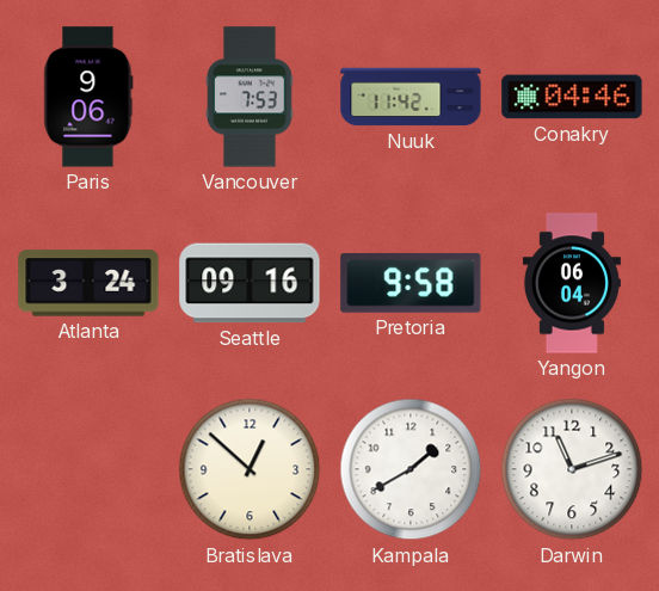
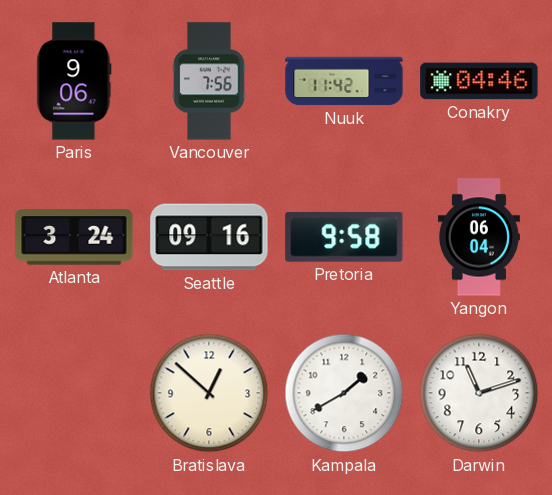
Vancouver: 7:53 -> 7:56 (209, 81)
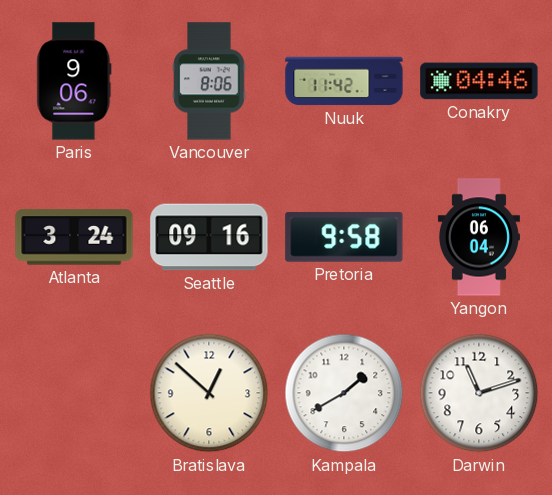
Vancouver: 7:56 -> 8:06 (209, 81)
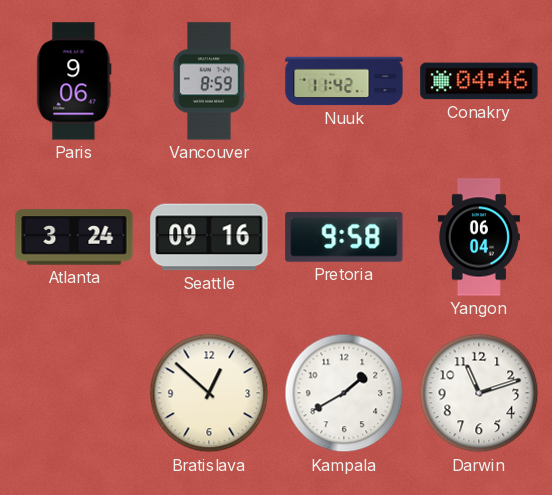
Vancouver: 8:06 -> 8:59 (209, 81)
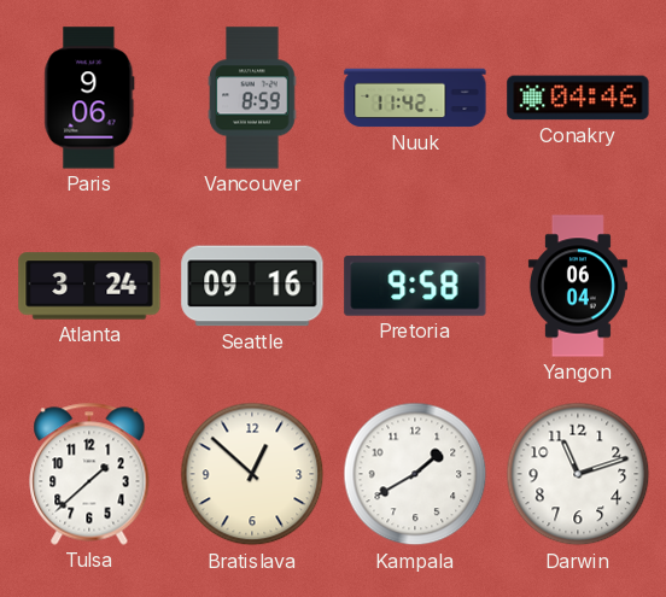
Tulsa: none -> 1:38 (89, 474)
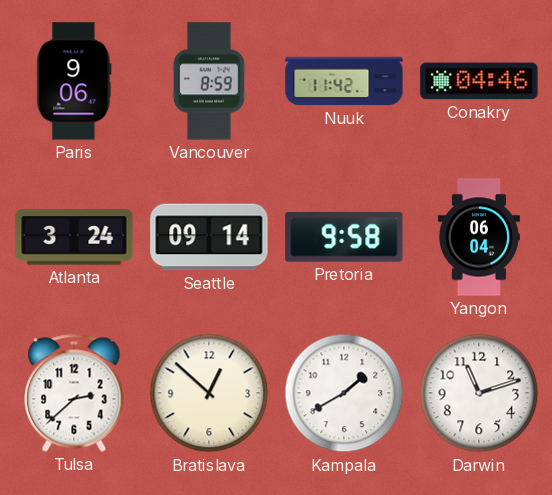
Seattle: 09:16 -> 09:14 (209, 237)
Tulsa: 1:38 -> 2:38 (74, 393)
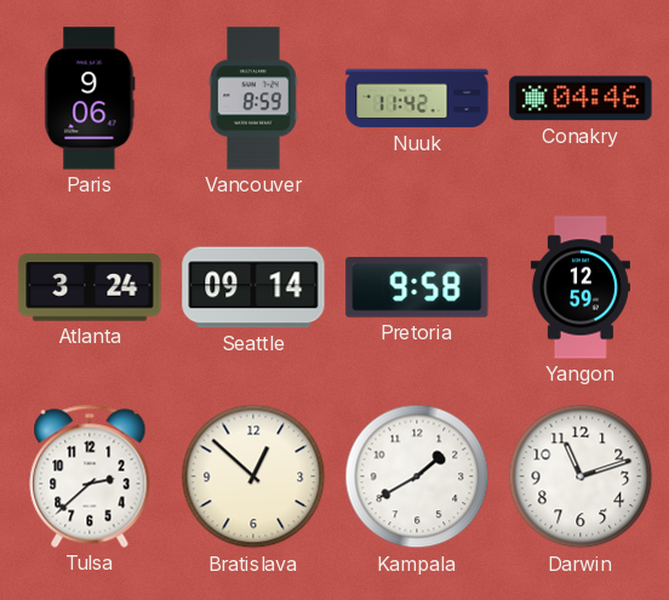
Yangon: 06:04 -> 12:59 (581, 287)
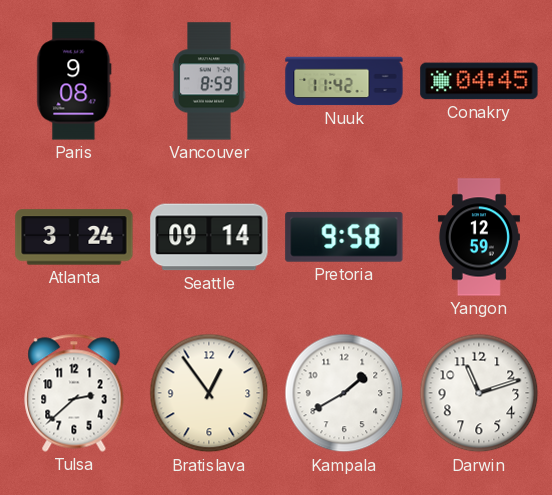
Paris: 9:06 -> 9:08 (74, 81)
Conakry: 04:46 -> 04:45 (479, 81)
Bratislava: 12:52 -> 12:54 (209, 393)
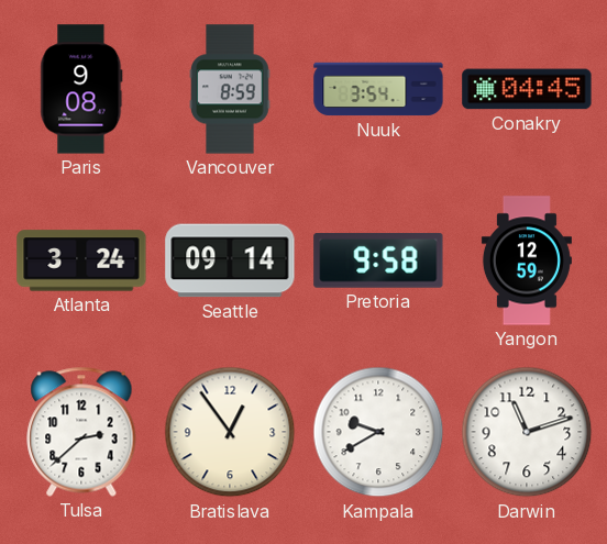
Nuuk: 11:42 -> 3:54 (378, 89)
Kampala: 1:40 -> 9:40 (378, 432)
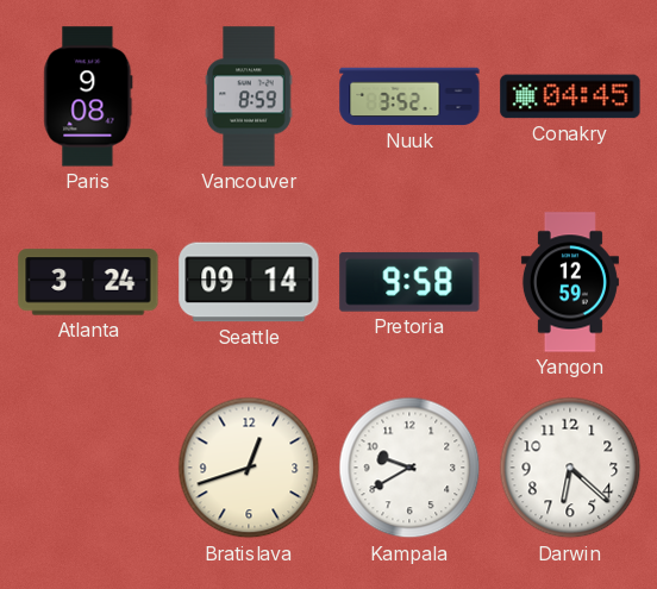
Nuuk: 3:54 -> 3:52 (409, 96)
Tulsa: 2:38 -> none (81, 432)
Bratislava: 12:54 -> 12:42 (249, 468)
Darwin: 11:12 -> 6:22 (570, 468)
